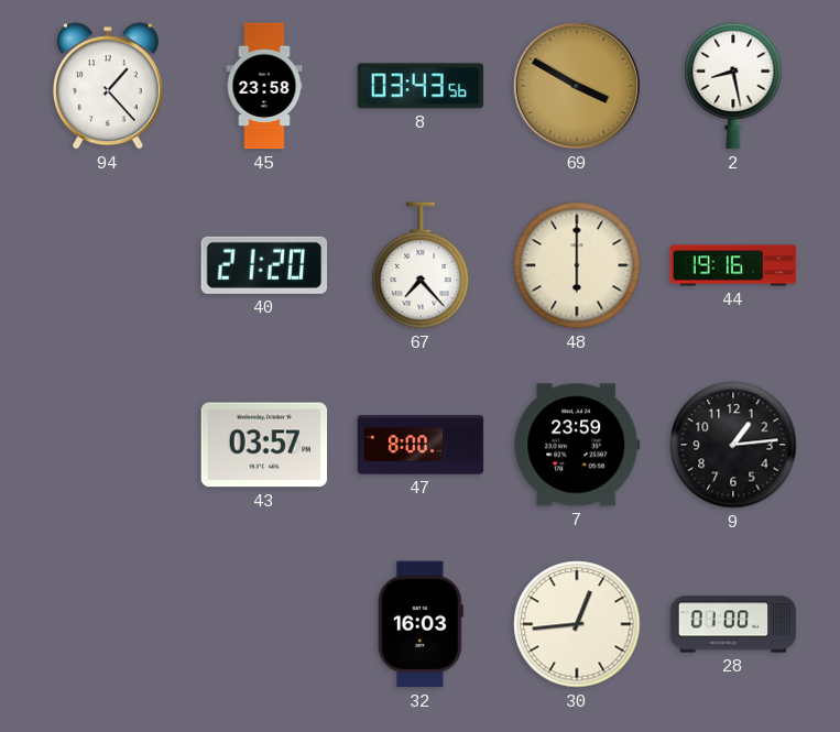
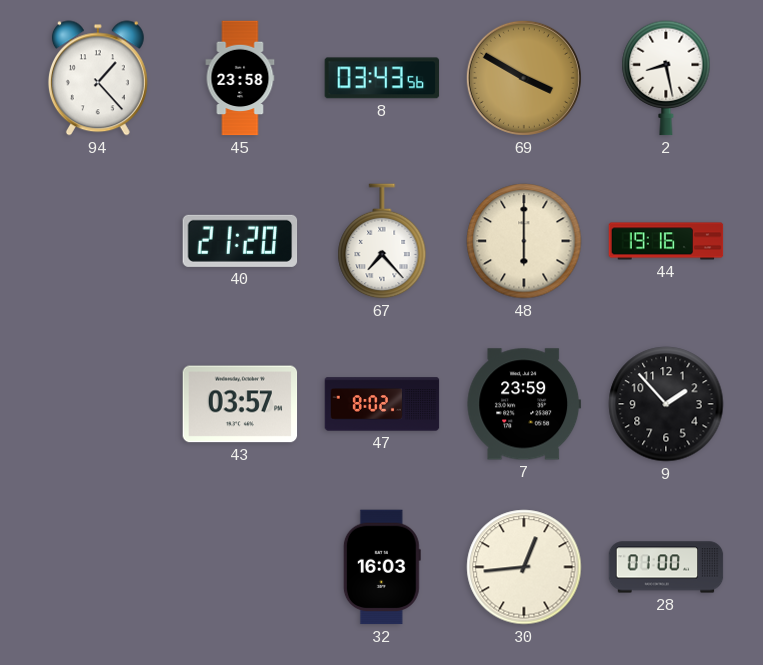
47: 8:00 -> 8:02 (382, 404)
9: 1:14 -> 1:53 (666, 404)
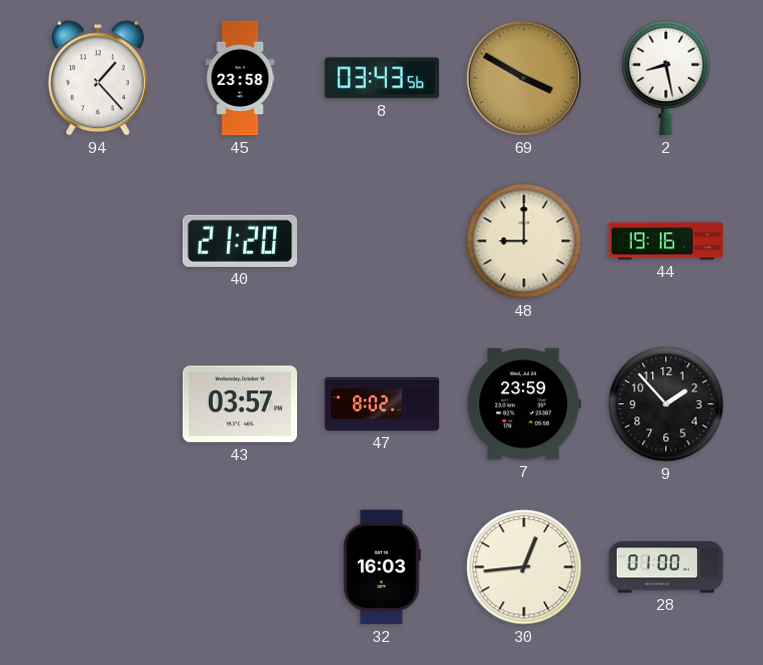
67: 7:23 -> none (382, 241)
48: 6:00 -> 9:00 (524, 241)
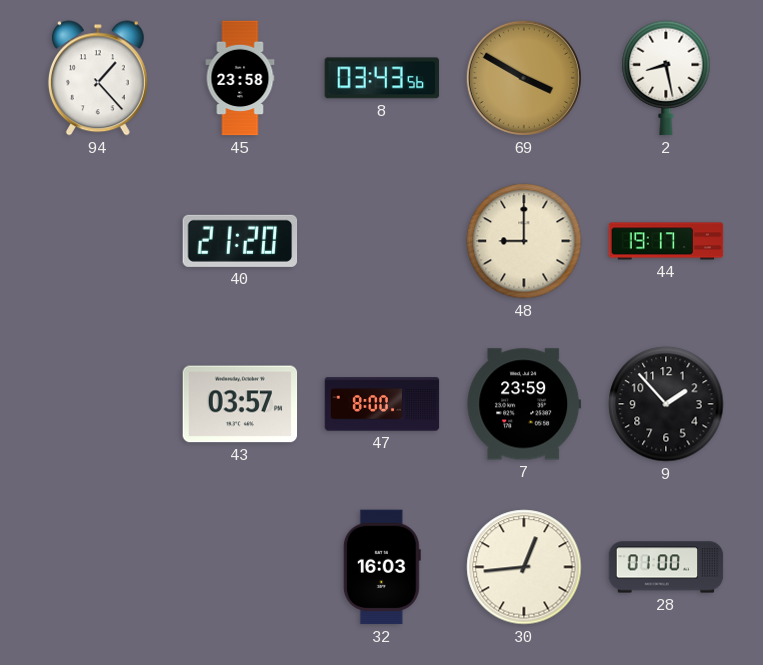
44: 19:16 -> 19:17 (666, 241)
47: 8:02 -> 8:00 (382, 404)
